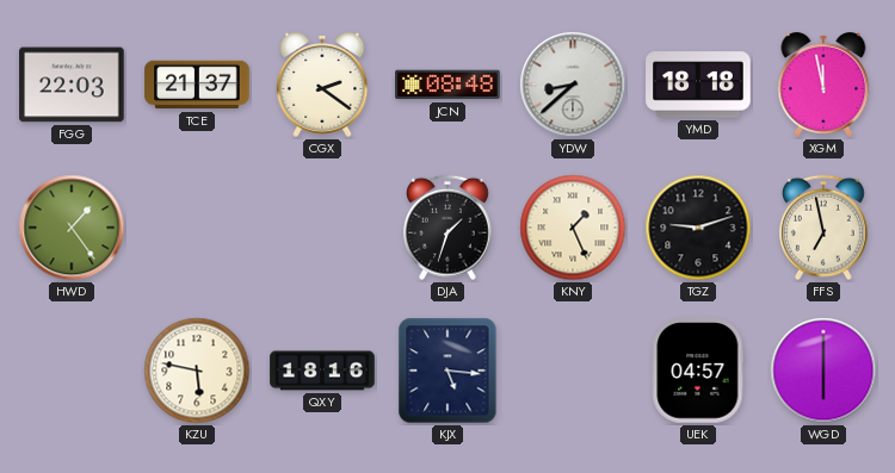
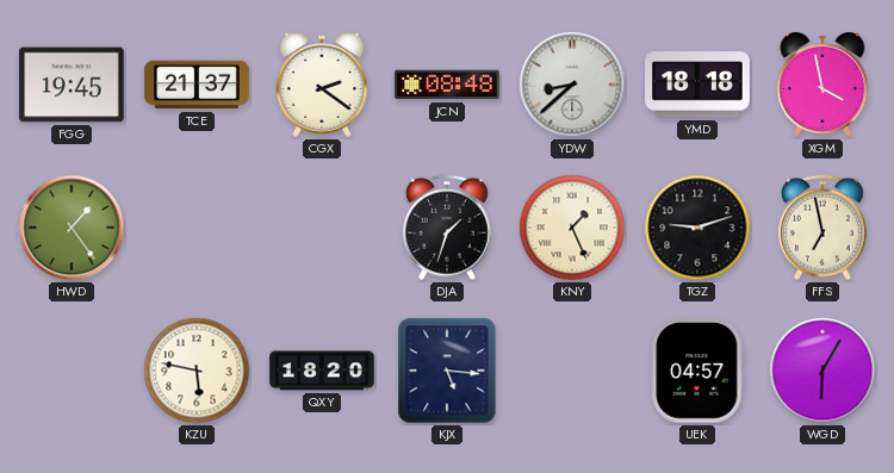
FGG: 22:03 -> 19:45 (72, 85)
XGM: 11:58 -> 3:58 (822, 85)
QXY: 18:16 -> 18:20 (322, 371)
WGD: 6:00 -> 6:05 (822, 371)
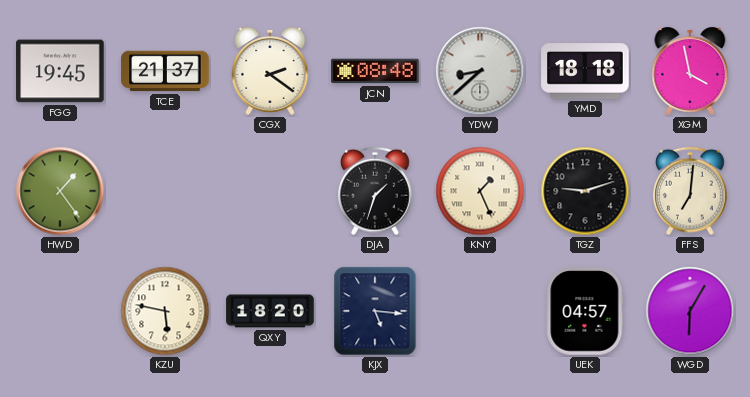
FFS: 6:58 -> 7:01 (691, 191)
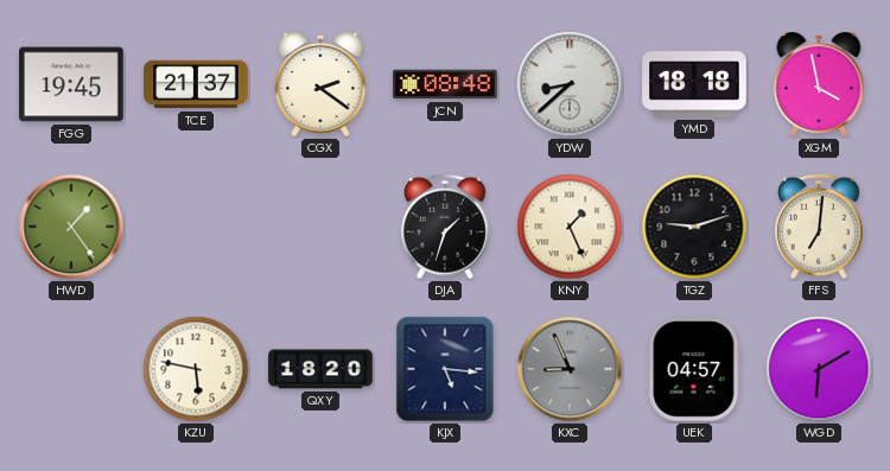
KXC: none -> 8:56 (570, 369)
WGD: 6:05 -> 6:10 (819, 369)
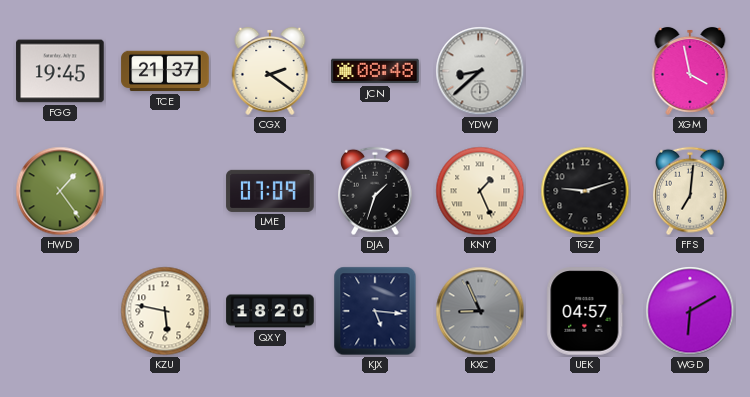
YMD: 18:18 -> none (694, 84)
LME: none -> 07:09 (270, 191)
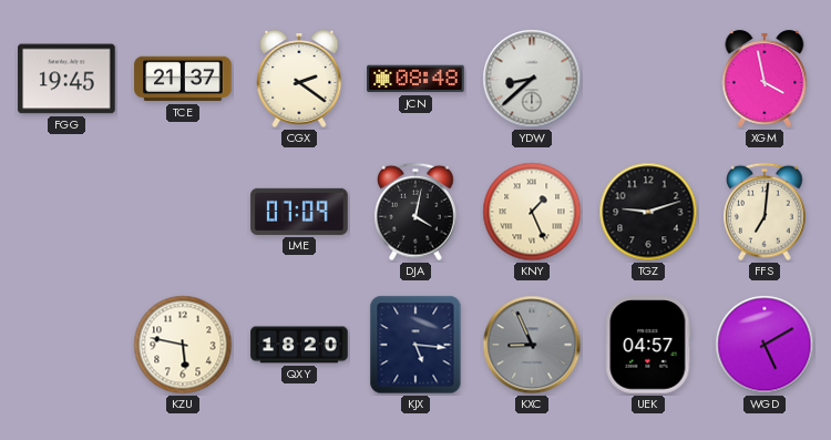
HWD: 1:24 -> none (60, 191)
DJA: 1:33 -> 4:02 (417, 212)
WGD: 6:10 -> 5:10 (765, 345)
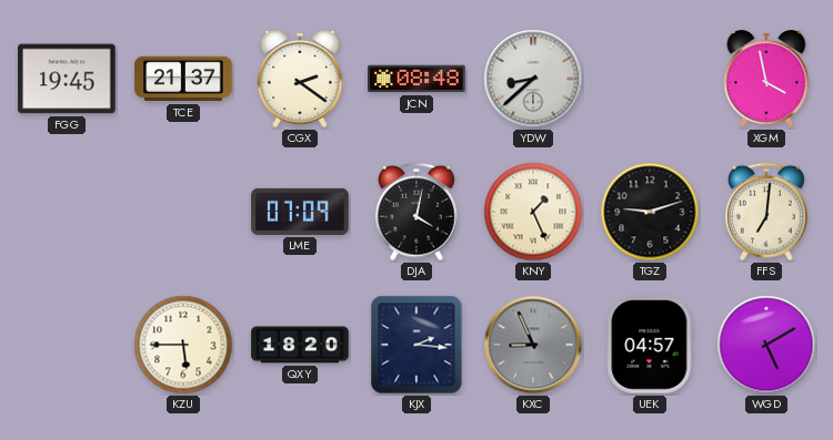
KZU: 5:47 -> 5:45 (183, 345)
KJX: 5:16 -> 2:16 (416, 345)
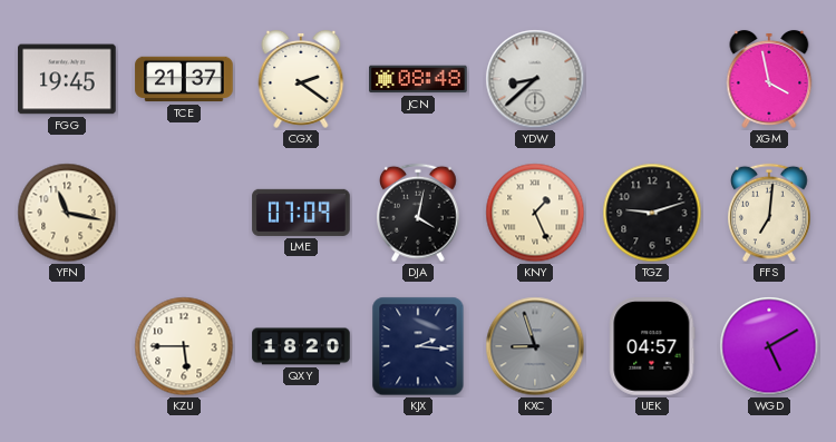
YFN: none -> 11:17 (67, 213)
KXC: 8:56 -> 8:57 (535, 346)
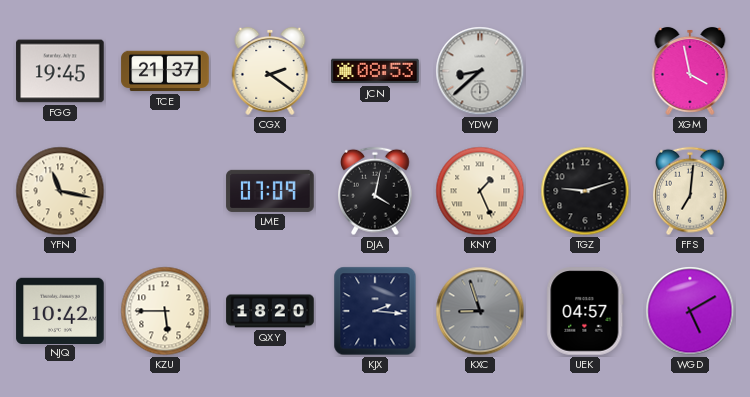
JCN: 08:48 -> 08:53 (375, 71)
NJQ: none -> 10:42 (60, 310)
